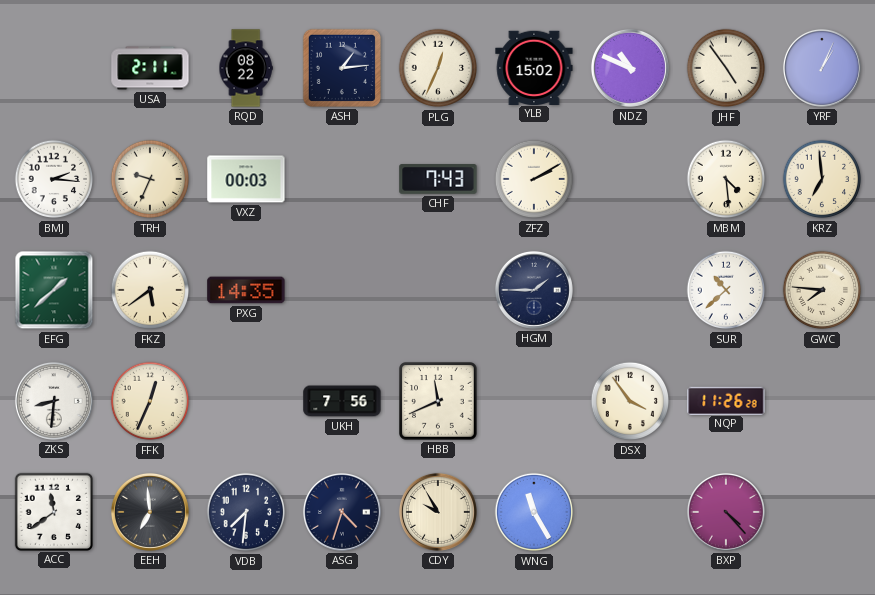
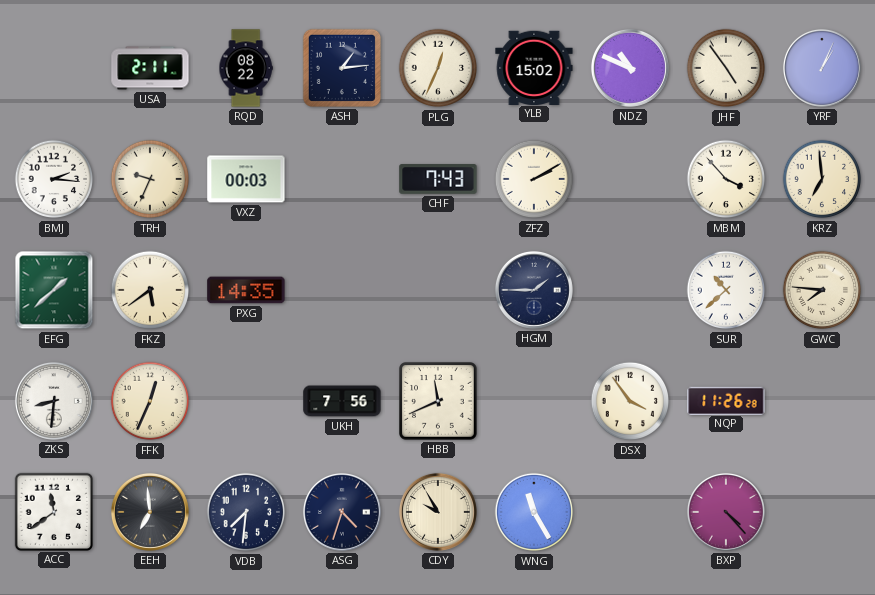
MBM: 4:29 -> 3:53 (726, 179)
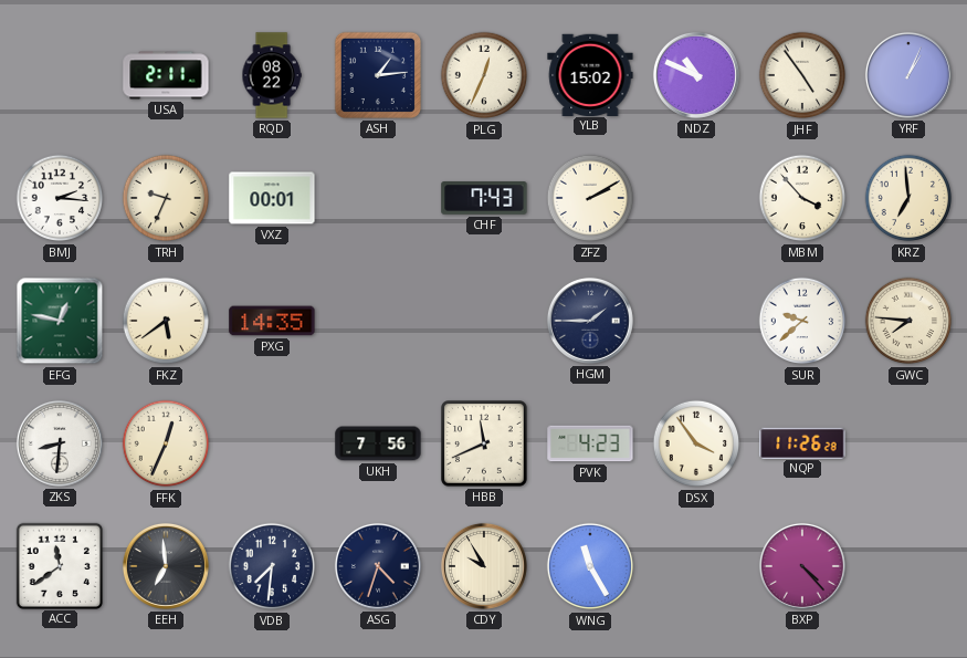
VXZ: 00:03 -> 00:01 (272, 198)
EFG: 1:38 -> 12:47 (60, 321)
SUR: 10:38 -> 9:38 (802, 321)
PVK: none -> 4:23 (590, 443)
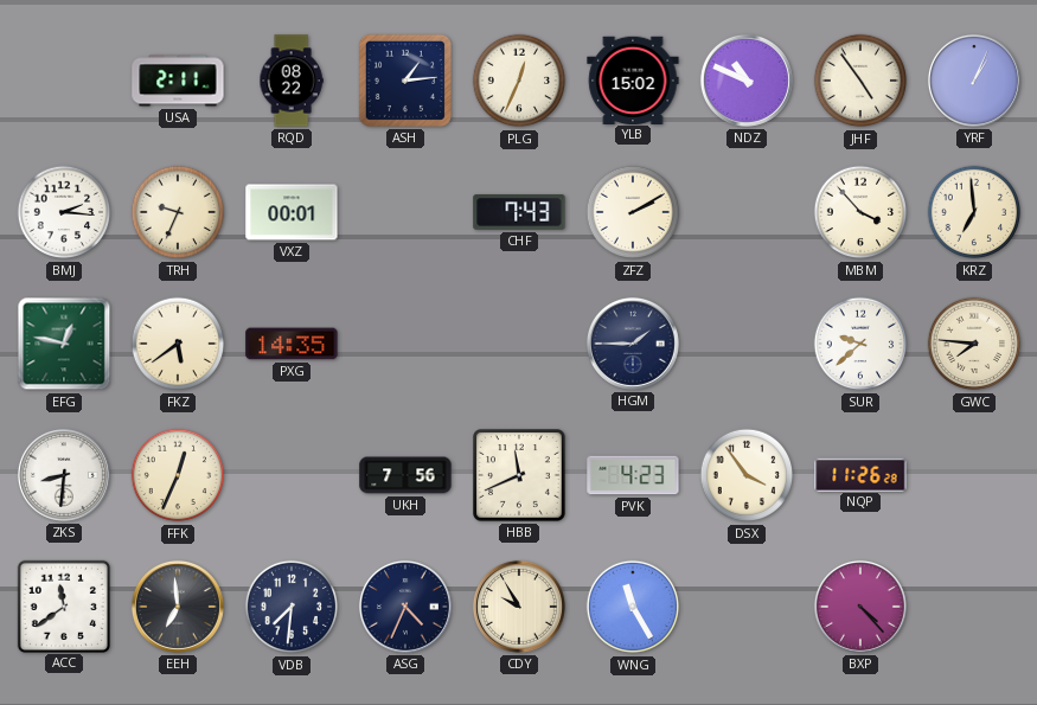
ASG: 4:33 -> 4:34 (405, 607)
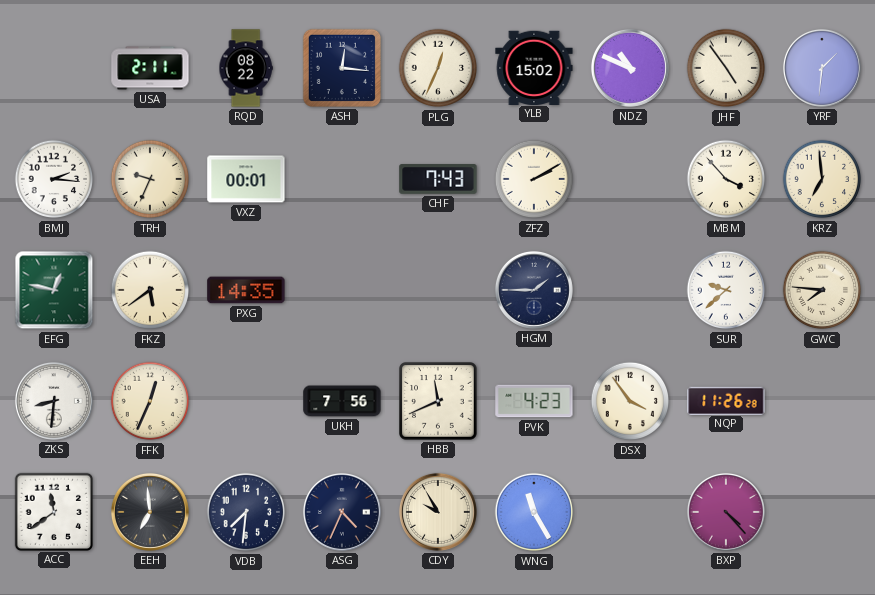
ASH: 1:14 -> 12:16 (342, 68)
YRF: 1:04 -> 1:31 (822, 68)
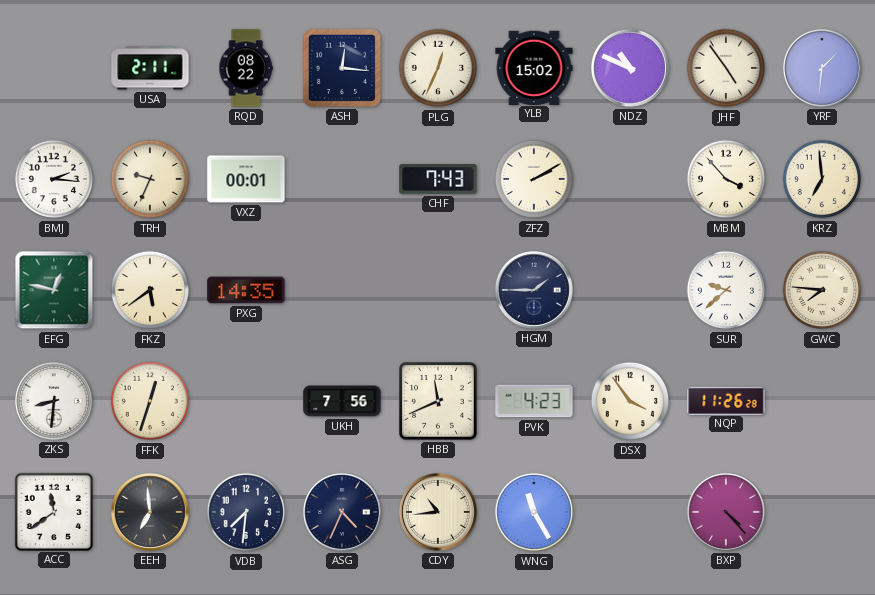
FFK: 12:34 -> 12:33 (150, 401)
CDY: 9:55 -> 10:44 (438, 512)
